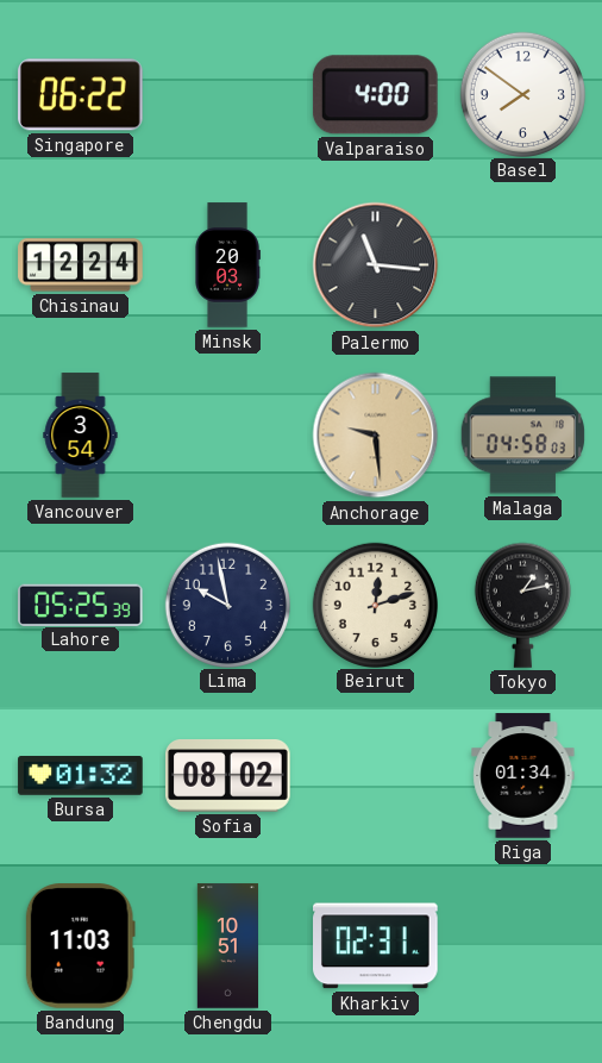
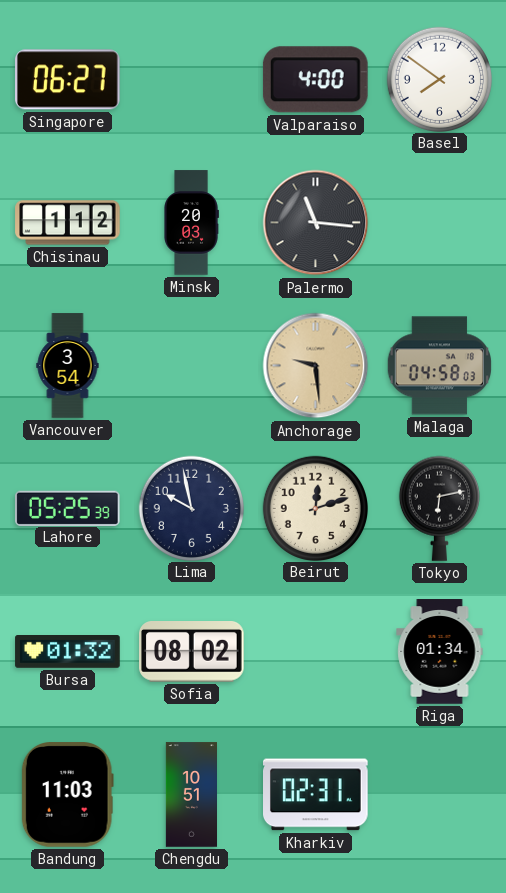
Singapore: 06:22 -> 06:27 (68, 80)
Chisinau: 12:24 -> 1:12 (68, 223)
Tokyo: 1:13 -> 6:13 (439, 508)
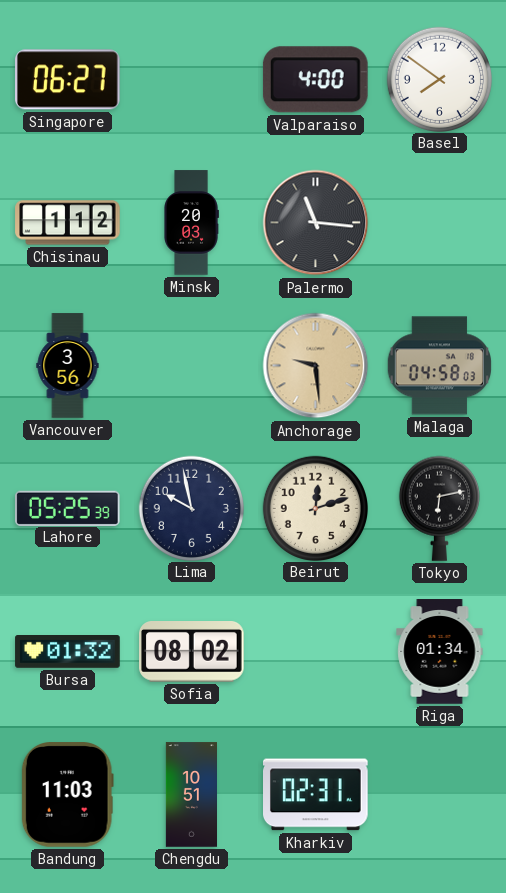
Vancouver: 3:54 -> 3:56 (68, 366)
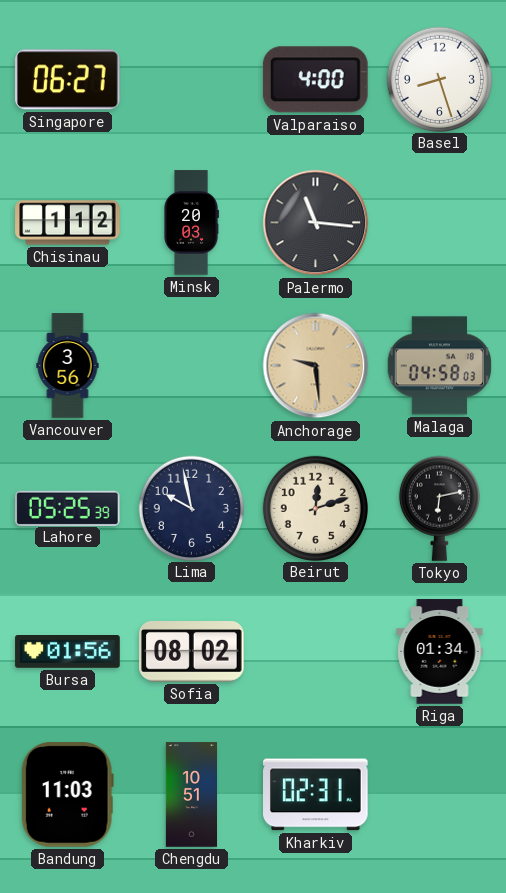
Basel: 7:51 -> 8:27 (439, 79)
Bursa: 01:32 -> 01:56 (68, 652)
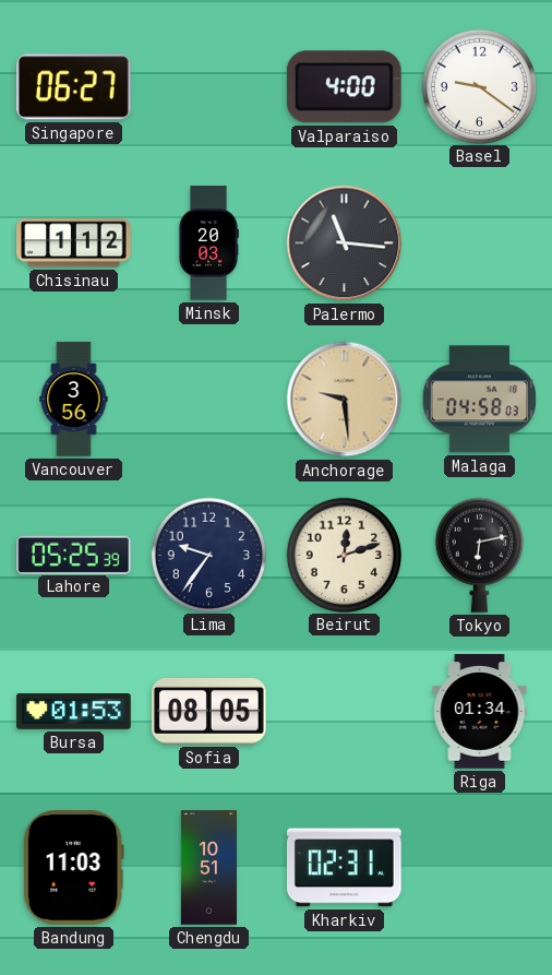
Basel: 8:27 -> 9:21 (479, 86)
Lima: 9:58 -> 9:36 (208, 555)
Bursa: 01:56 -> 01:53 (74, 712)
Sofia: 08:02 -> 08:05 (209, 712)
